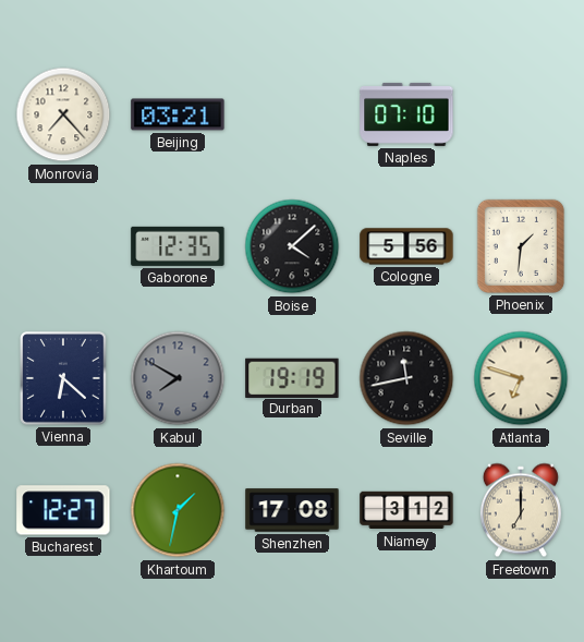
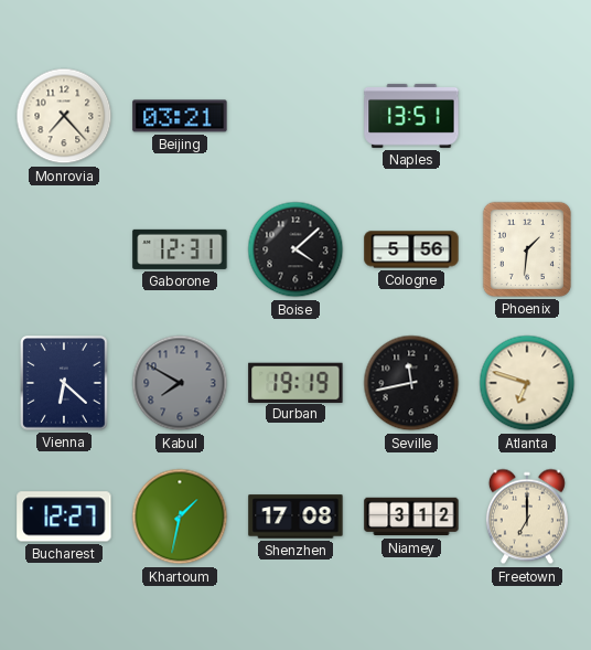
Naples: 07:10 -> 13:51 (411, 116)
Gaborone: 12:35 -> 12:31 (180, 249)
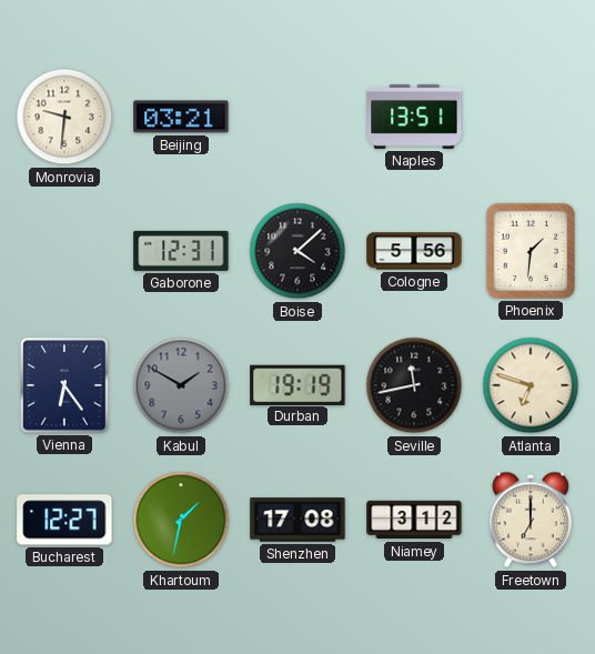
Monrovia: 7:23 -> 9:31 (64, 117)
Vienna: 6:22 -> 6:24 (65, 385)
Kabul: 7:50 -> 1:50 (181, 385)
